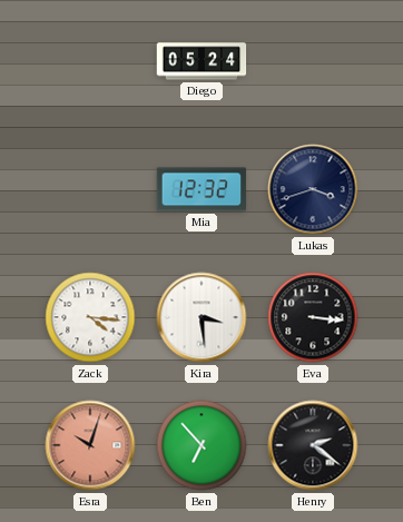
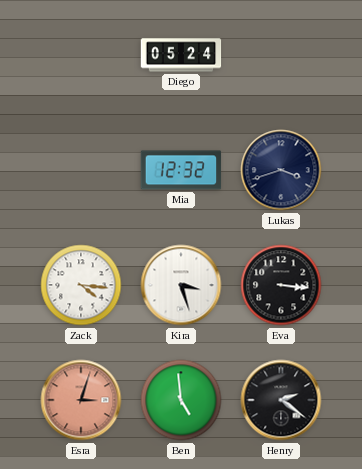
Kira: 3:29 -> 3:27 (181, 285)
Esra: 10:03 -> 3:03 (81, 400)
Ben: 6:53 -> 4:59 (181, 400)
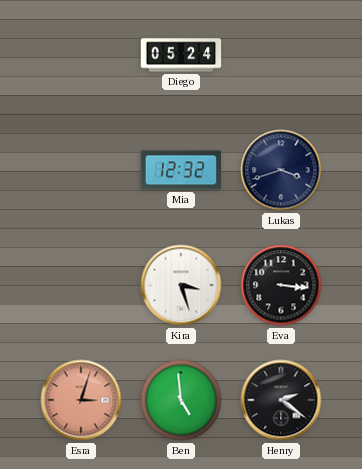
Zack: 4:16 -> none (81, 285)
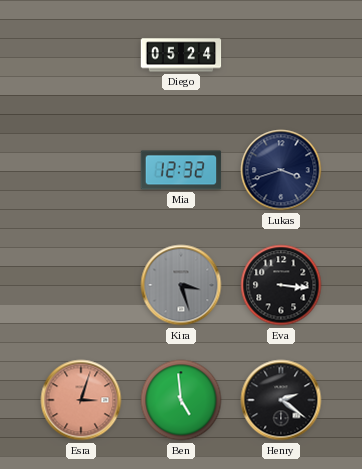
Kira dial: white -> grey (181, 285)
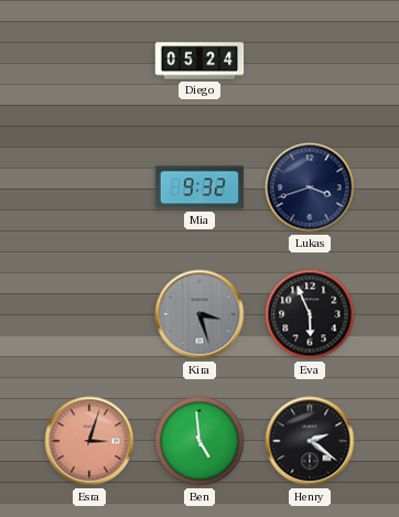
Mia: 12:32 -> 9:32 (199, 187)
Eva: 3:16 -> 5:56 (310, 314)
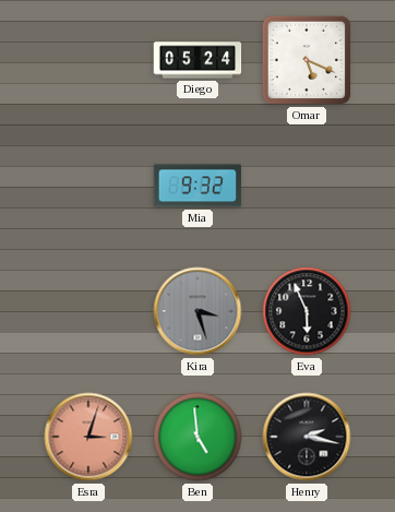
Omar: none -> 5:19 (307, 60)
Lukas: 3:42 -> none (310, 187)
Henry: 2:21 -> 2:17 (307, 437)
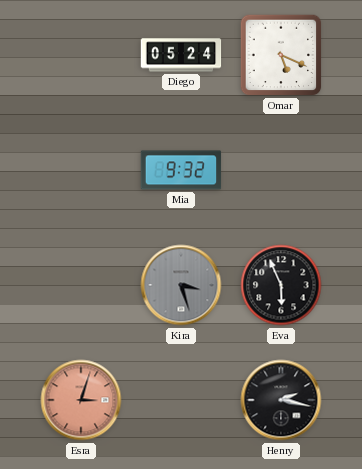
Ben: 4:59 -> none (197, 437)
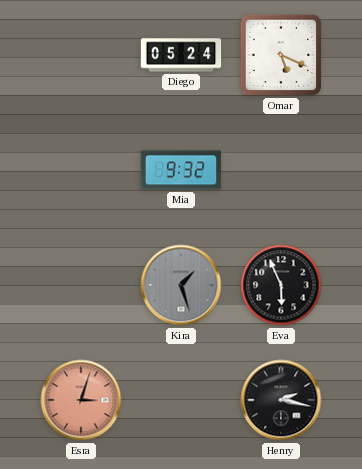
Kira: 3:27 -> 1:27 (181, 285)
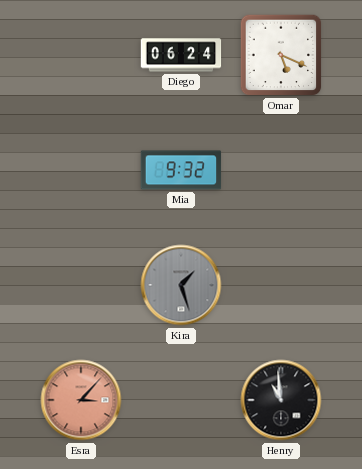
Diego: 05:24 -> 06:24 (181, 55)
Eva: 5:56 -> none (281, 285)
Esra: 3:03 -> 3:07 (81, 400)
Henry: 2:17 -> 10:59 (281, 400)
